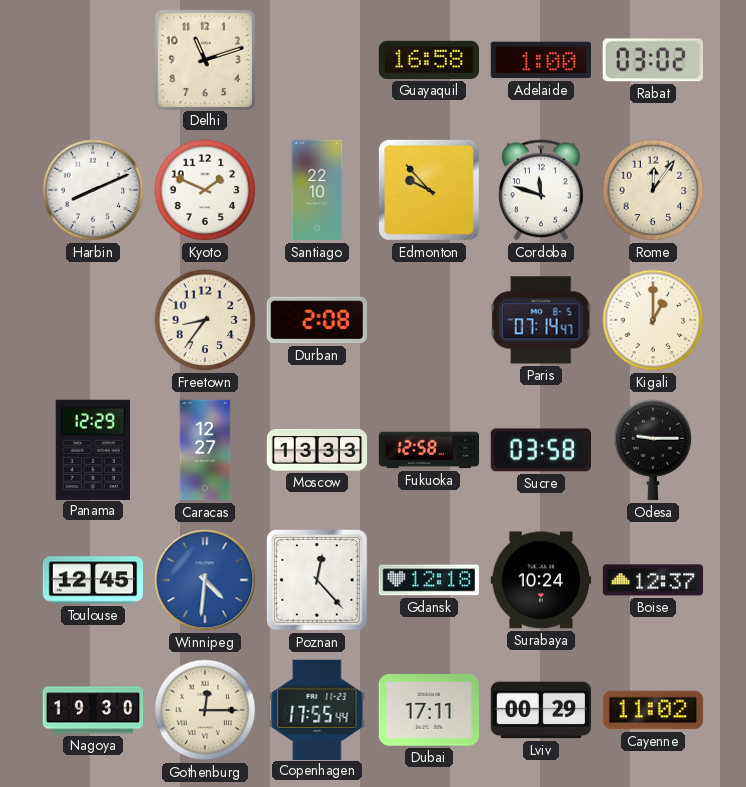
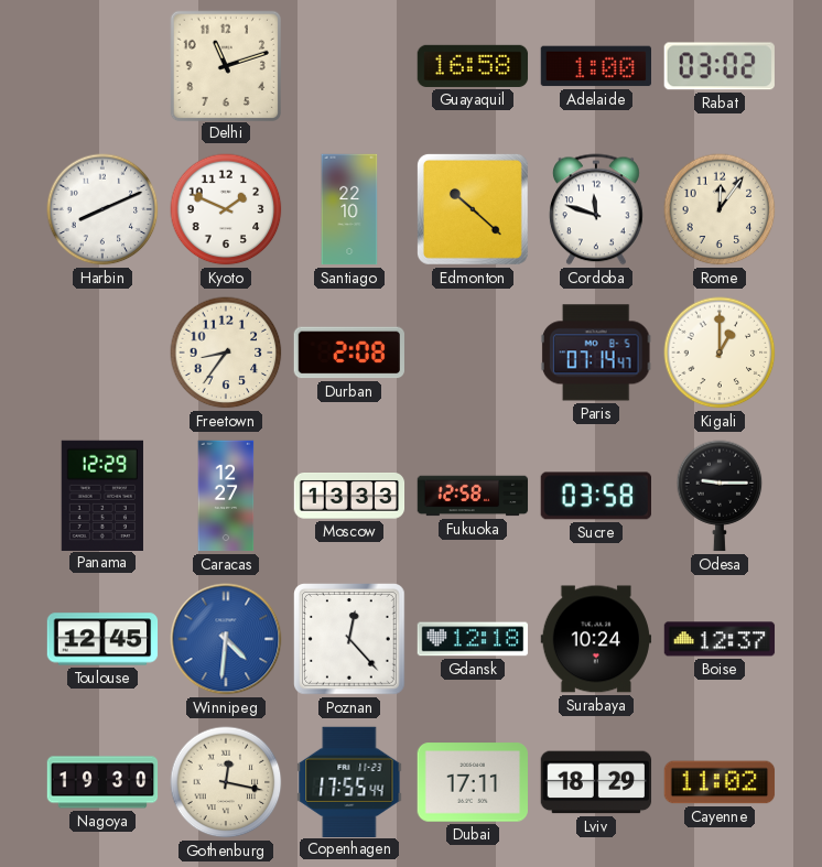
Edmonton: 9:53 -> 10:22 (473, 209)
Gothenburg: 12:15 -> 12:17 (226, 782)
Lviv: 00:29 -> 18:29 (596, 782)
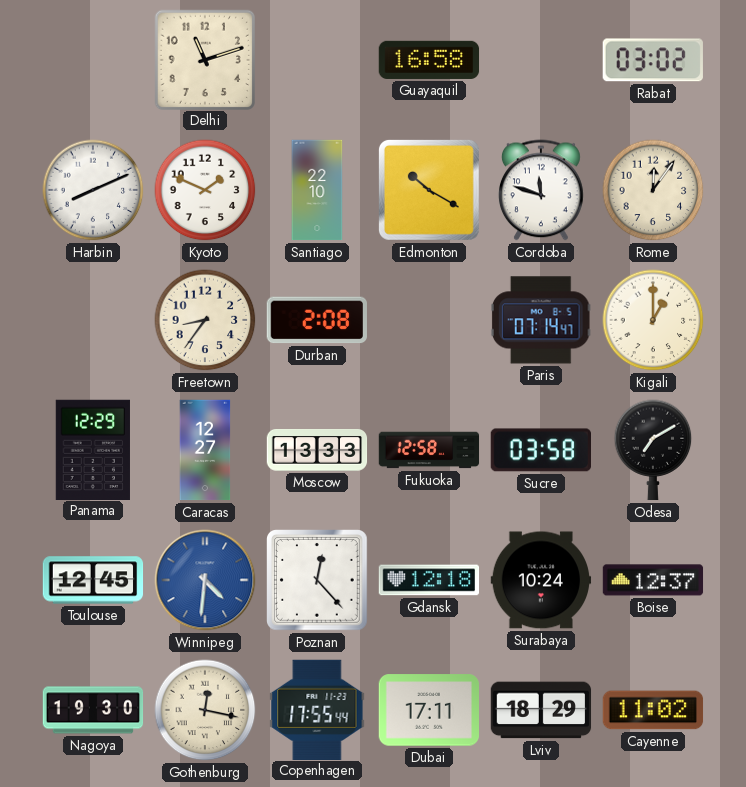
Adelaide: 1:00 -> none (595, 66)
Edmonton: 10:22 -> 10:20 (429, 190)
Odesa: 9:15 -> 7:10 (653, 450)
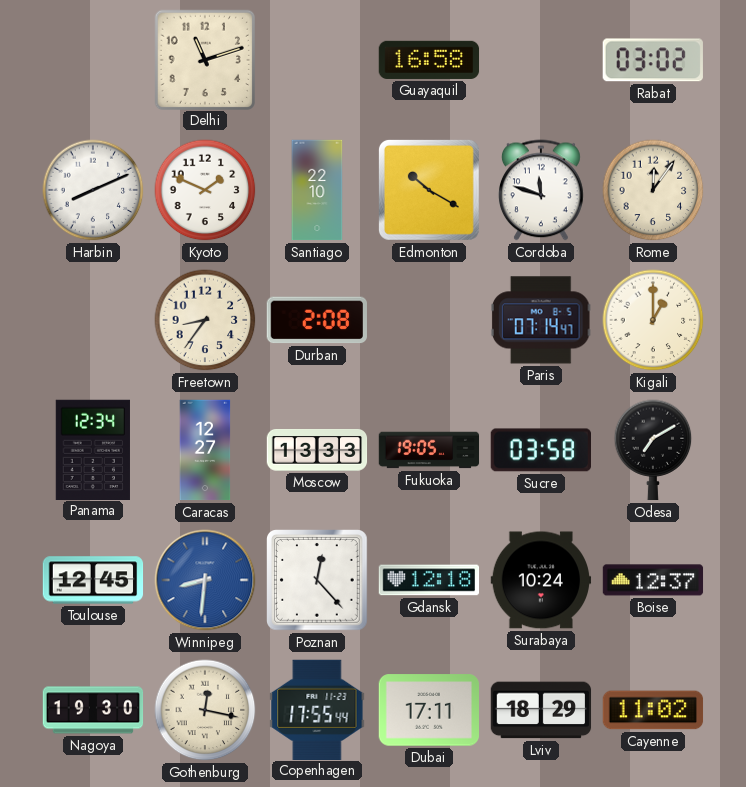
Panama: 12:29 -> 12:34 (93, 449)
Fukuoka: 12:58 -> 19:05 (429, 450)
Winnipeg: 4:31 -> 8:31 (205, 580)
